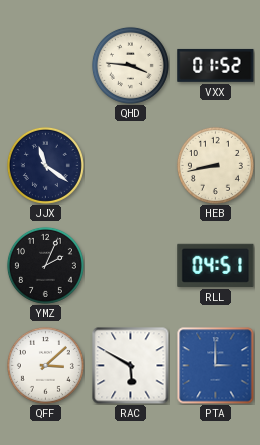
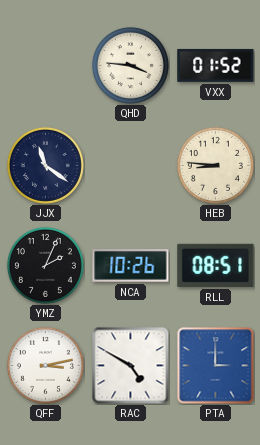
HEB: 8:43 -> 8:46 (215, 165)
NCA: none -> 10:26 (131, 266)
RLL: 04:51 -> 08:51 (216, 265)
QFF: 3:08 -> 3:13 (45, 365)
RAC: 5:50 -> 4:50 (130, 365)
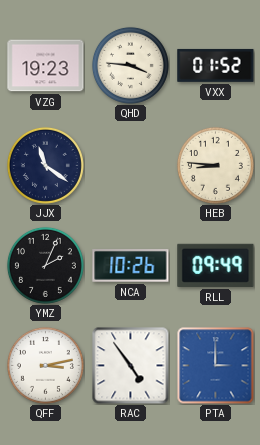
VZG: none -> 19:23 (46, 66)
RLL: 08:51 -> 09:49 (216, 265)
RAC: 4:50 -> 4:54 (130, 365)
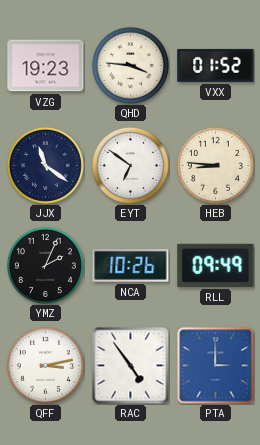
EYT: none -> 6:51 (130, 165)
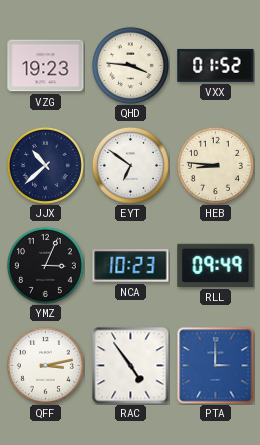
JJX: 11:21 -> 10:38 (45, 165)
YMZ: 2:04 -> 3:04 (45, 265)
NCA: 10:26 -> 10:23 (131, 266)
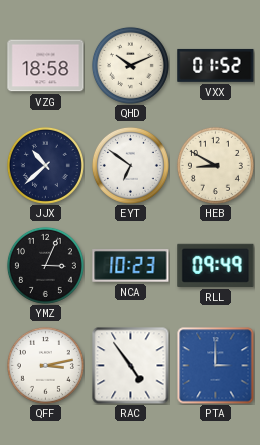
VZG: 19:23 -> 18:58 (46, 66)
QHD: 3:46 -> 10:11 (130, 65)
HEB: 8:46 -> 8:50 (215, 165)
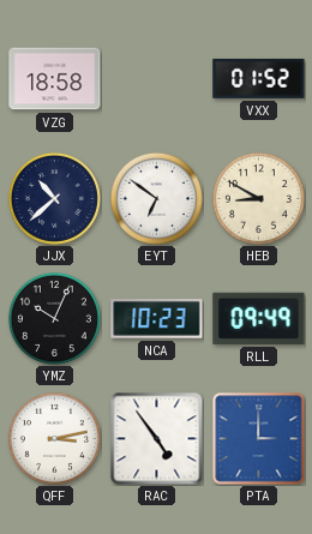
QHD: 10:11 -> none (130, 65)
YMZ: 3:04 -> 10:04 (54, 318)
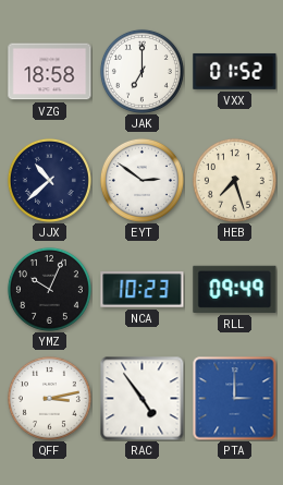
JAK: none -> 7:00 (141, 71)
EYT: 6:51 -> 2:51 (141, 180)
HEB: 8:50 -> 7:27 (234, 180)
